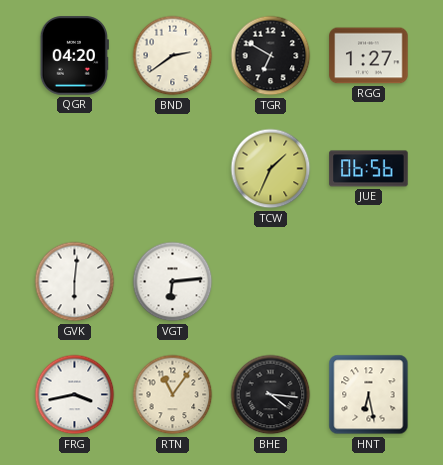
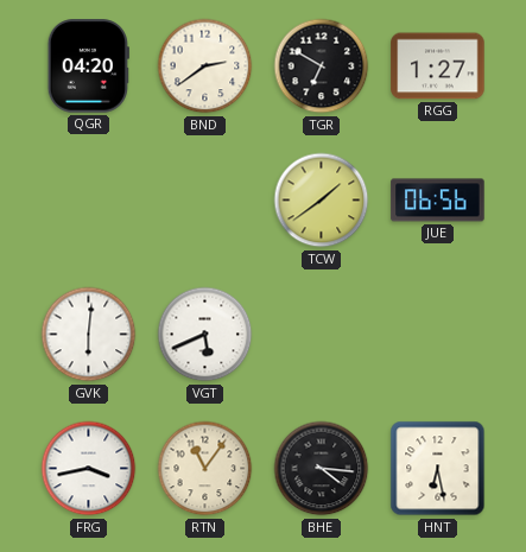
TCW: 1:34 -> 1:39 (322, 201)
VGT: 6:14 -> 5:41 (205, 335)
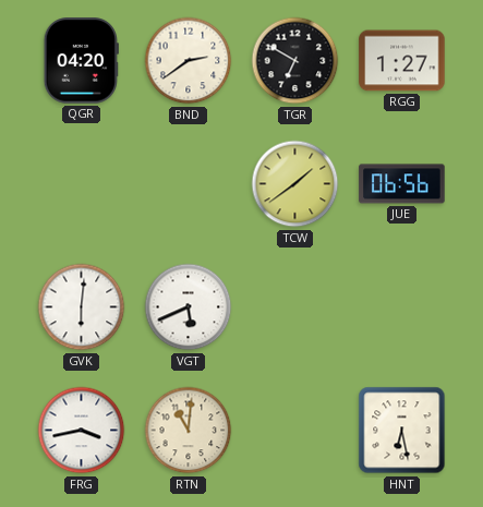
RTN: 11:06 -> 11:01 (189, 431)
BHE: 4:16 -> none (322, 469)
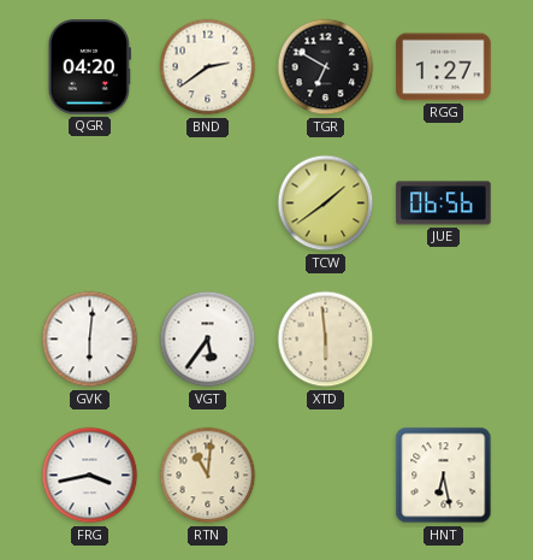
VGT: 5:41 -> 5:36 (208, 340)
XTD: none -> 5:59 (326, 340)
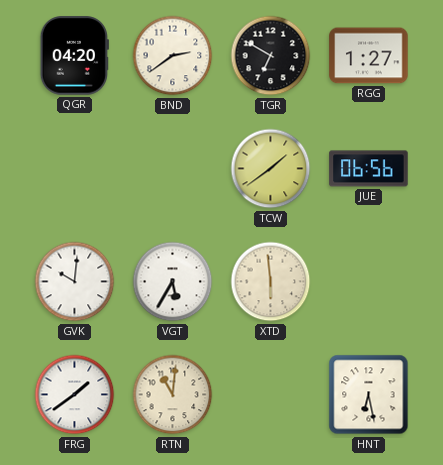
GVK: 6:01 -> 10:01 (75, 282)
VGT: 5:36 -> 5:35 (173, 282)
FRG: 3:43 -> 1:39 (75, 395)
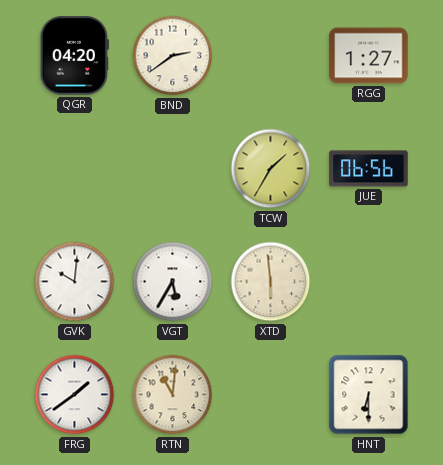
TGR: 6:50 -> none (271, 56)
TCW: 1:39 -> 1:35 (271, 169)
HNT: 6:28 -> 6:30 (369, 395)
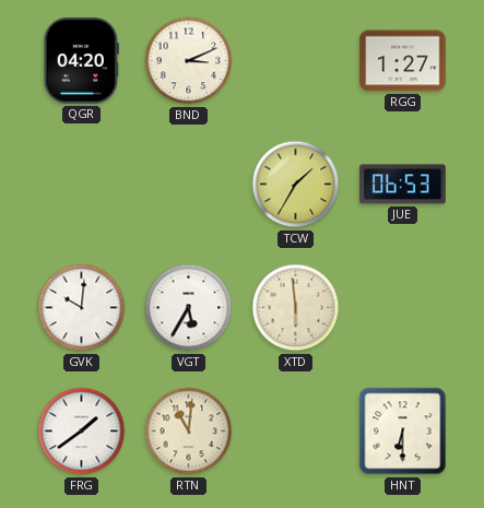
BND: 2:39 -> 3:11 (189, 61)
JUE: 06:56 -> 06:53 (403, 185)
